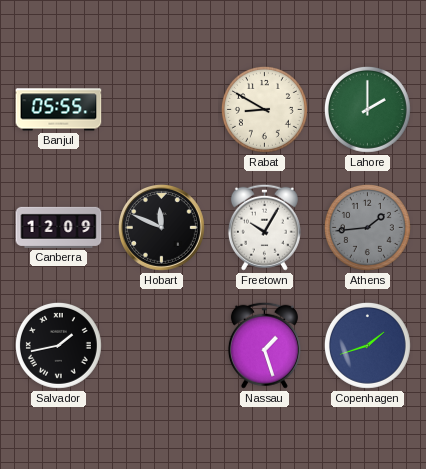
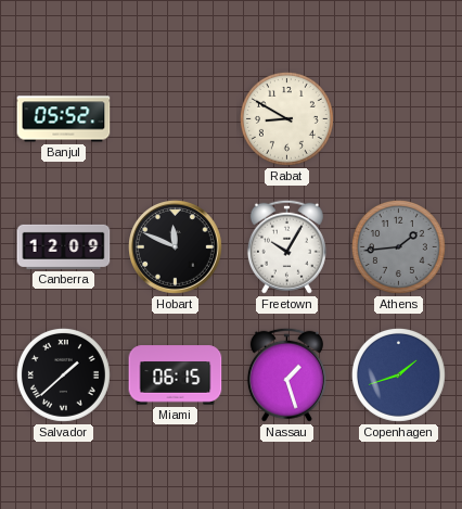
Banjul: 05:55 -> 05:52 (64, 119)
Lahore: 2:00 -> none (367, 109)
Salvador: 1:43 -> 1:38 (63, 374)
Miami: none -> 06:15 (176, 376)
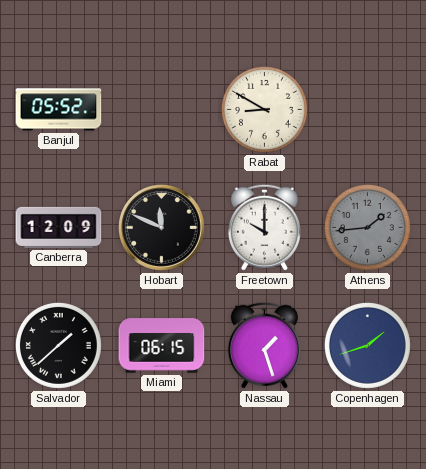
Freetown: 10:05 -> 10:00 (264, 227)
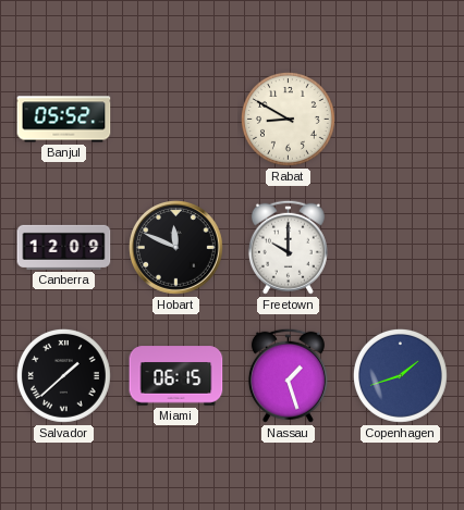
Athens: 1:44 -> none (367, 227)
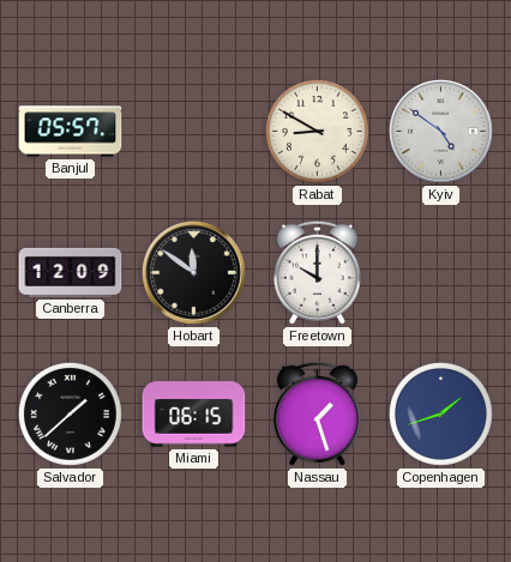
Banjul: 05:52 -> 05:57 (71, 132)
Kyiv: none -> 4:51 (441, 132)
Hobart: 11:49 -> 11:51 (194, 273)
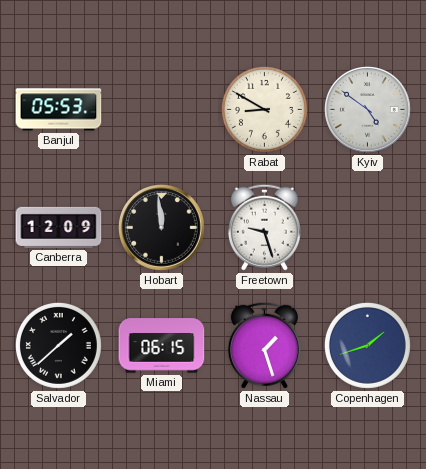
Banjul: 05:57 -> 05:53 (59, 110)
Hobart: 11:51 -> 11:59 (162, 228)
Freetown: 10:00 -> 9:27 (264, 227)
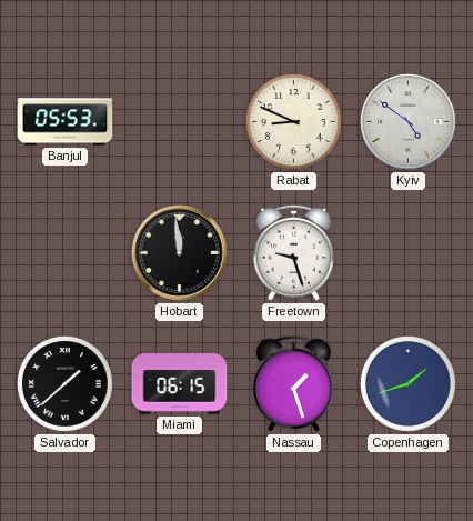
Rabat: 8:50 -> 8:49 (293, 121)
Canberra: 12:09 -> none (59, 227)
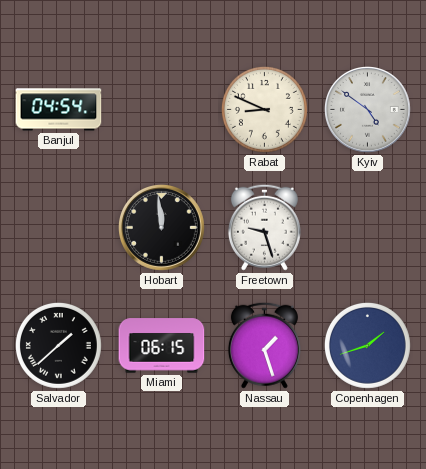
Banjul: 05:53 -> 04:54 (59, 110)
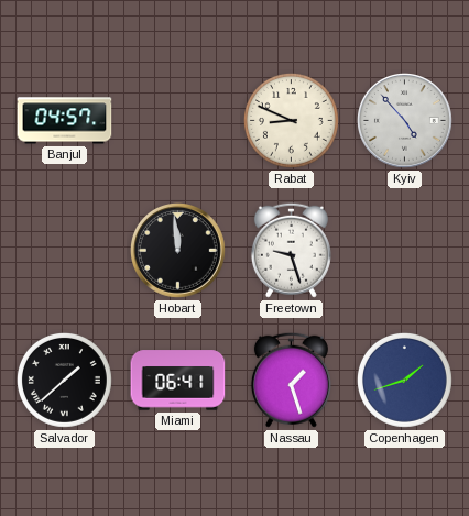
Banjul: 04:54 -> 04:57 (65, 121)
Kyiv: 4:51 -> 4:53 (405, 121)
Miami: 06:15 -> 06:41 (178, 381)
